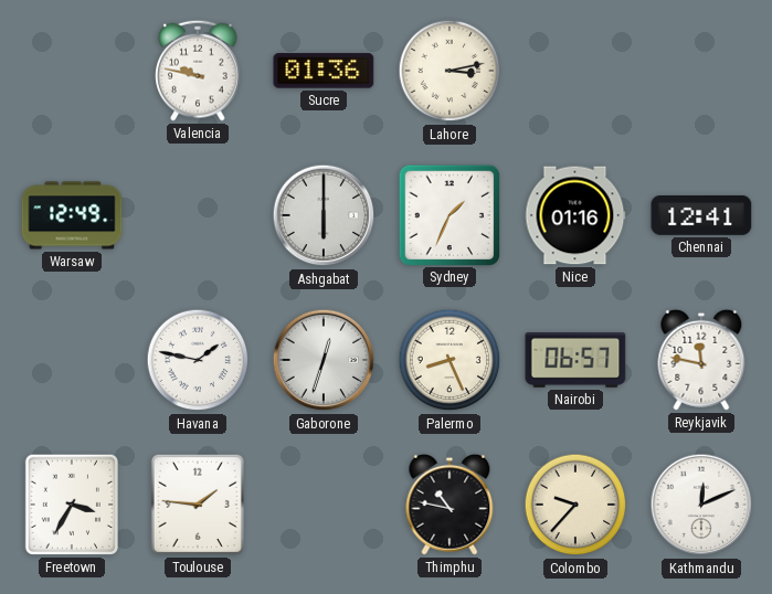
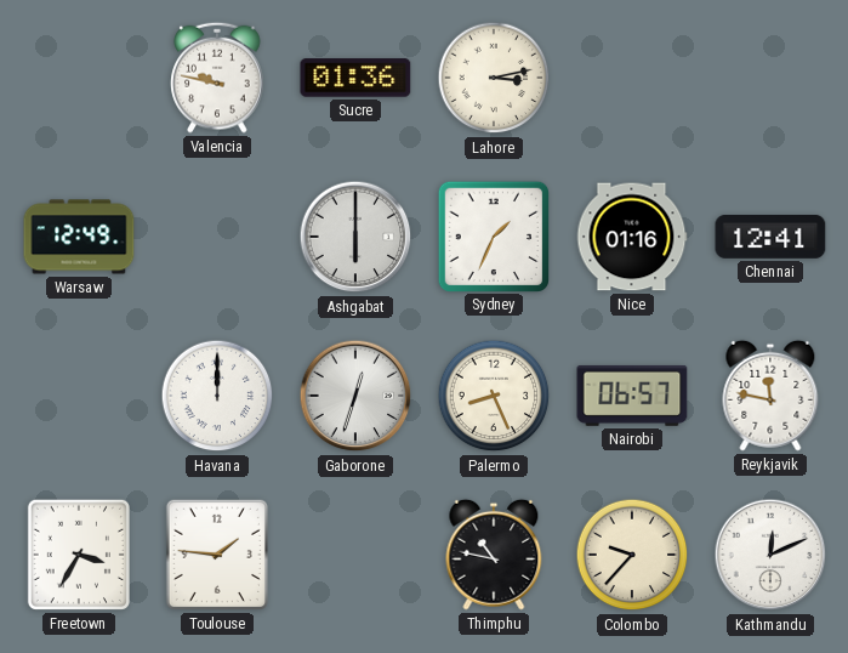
Havana: 1:47 -> 12:00 (217, 396)
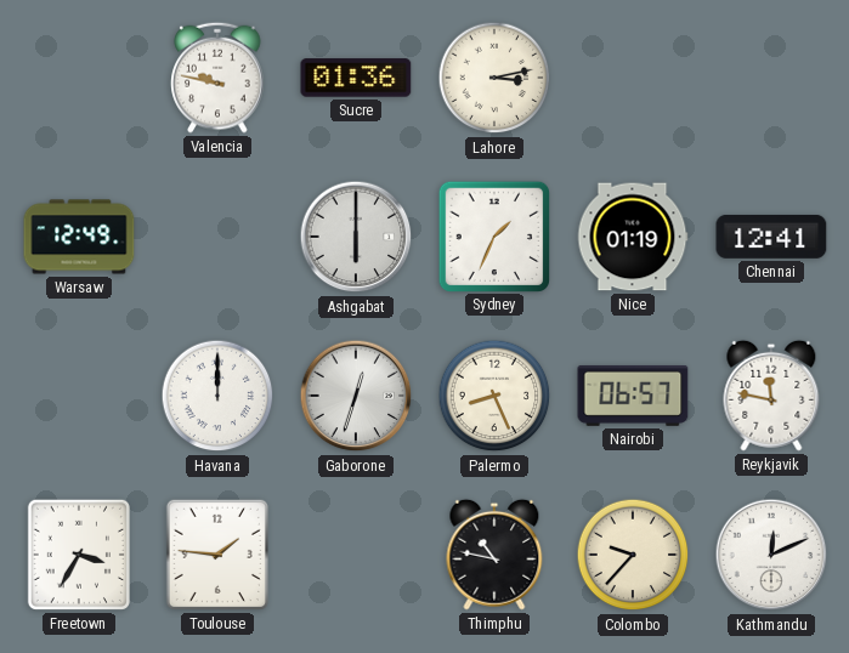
Nice: 01:16 -> 01:19 (633, 237)
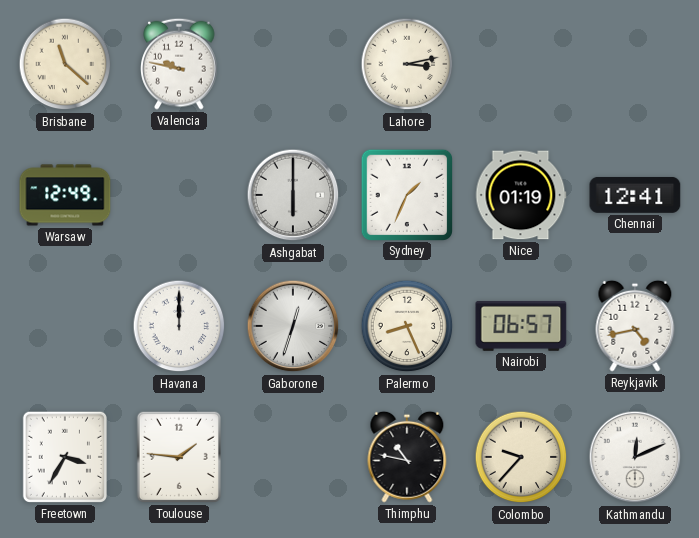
Brisbane: none -> 11:22 (65, 64)
Sucre: 01:36 -> none (356, 78)
Reykjavik: 11:47 -> 4:43 (635, 326)
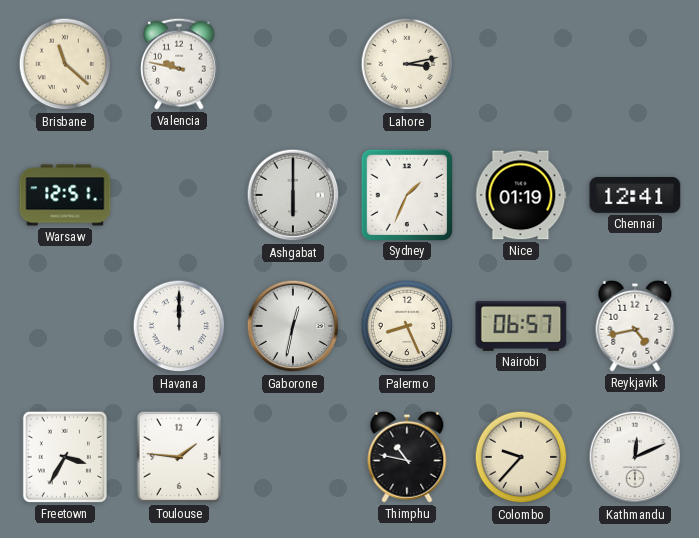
Warsaw: 12:49 -> 12:51 (65, 195)
Gaborone: 12:33 -> 12:32 (293, 326)
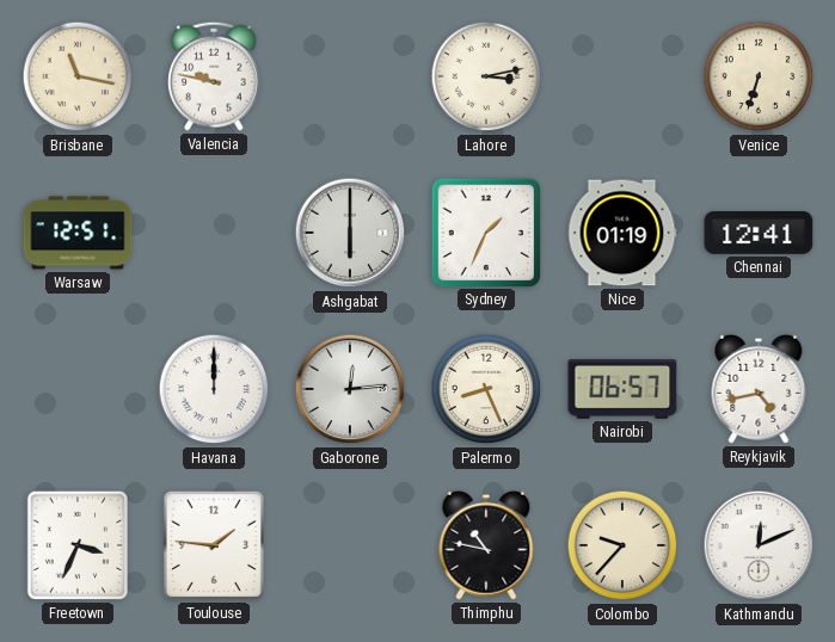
Brisbane: 11:22 -> 11:17 (78, 76)
Venice: none -> 6:33 (759, 76)
Gaborone: 12:32 -> 12:14 (350, 389)
Freetown: 3:35 -> 3:34 (78, 545)
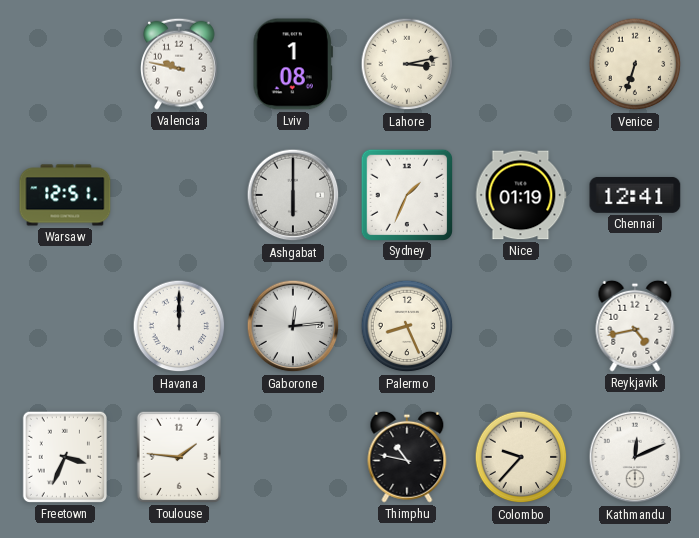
Brisbane: 11:17 -> none (78, 76)
Lviv: none -> 1:08 (293, 64)
Nairobi: 06:57 -> none (622, 389)
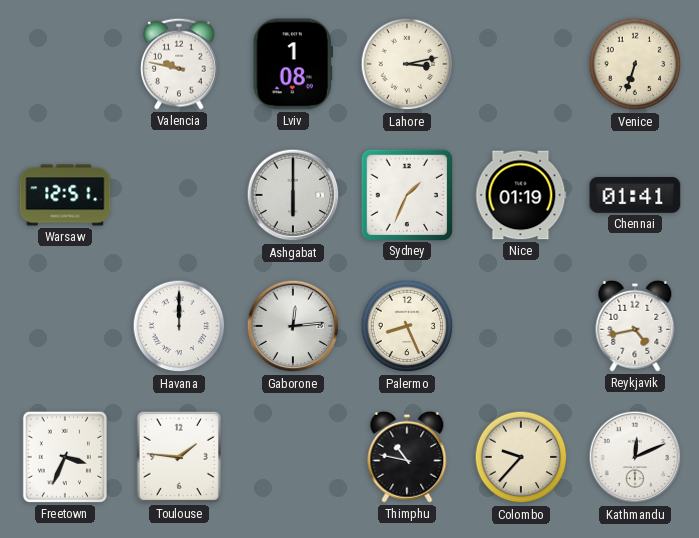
Chennai: 12:41 -> 01:41 (635, 195)
